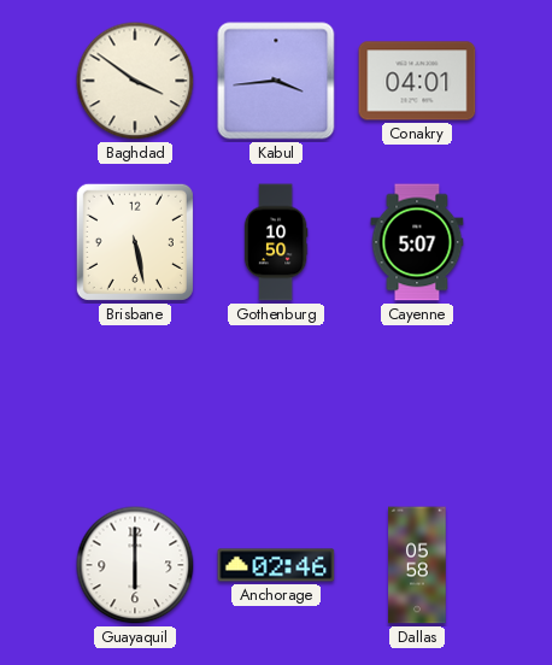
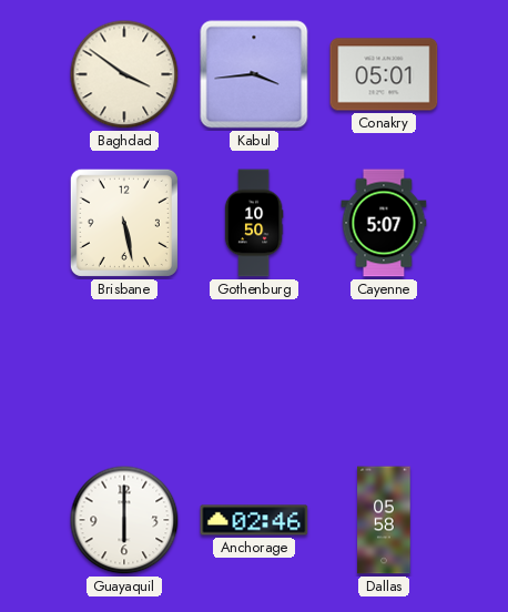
Conakry: 04:01 -> 05:01 (384, 74)
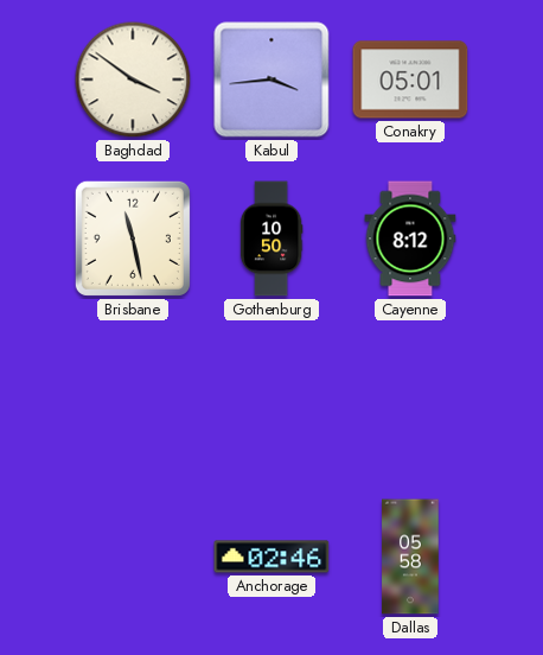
Brisbane: 5:28 -> 11:28 (133, 239)
Cayenne: 5:07 -> 8:12 (410, 239)
Guayaquil: 6:00 -> none (124, 520)
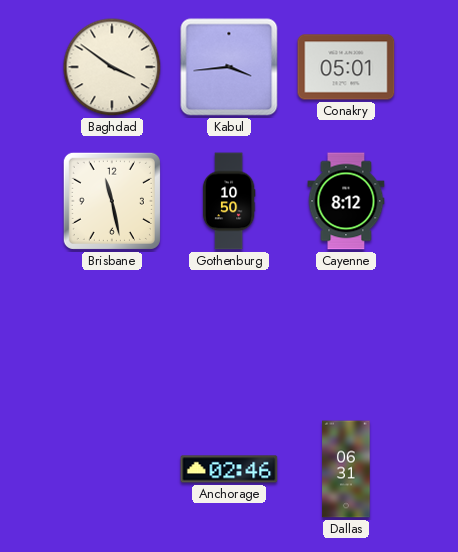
Dallas: 05:58 -> 06:31 (346, 469)
